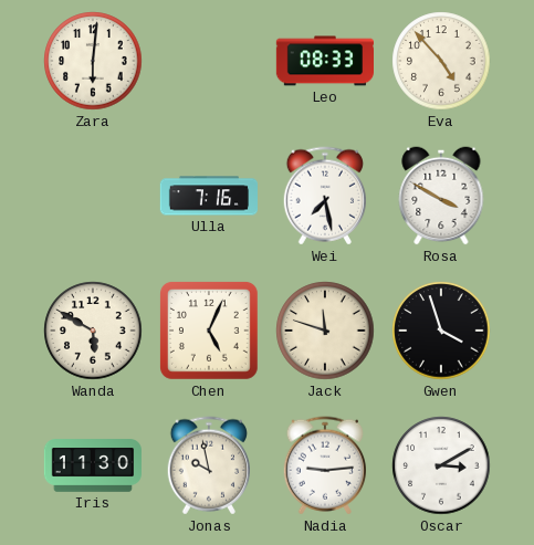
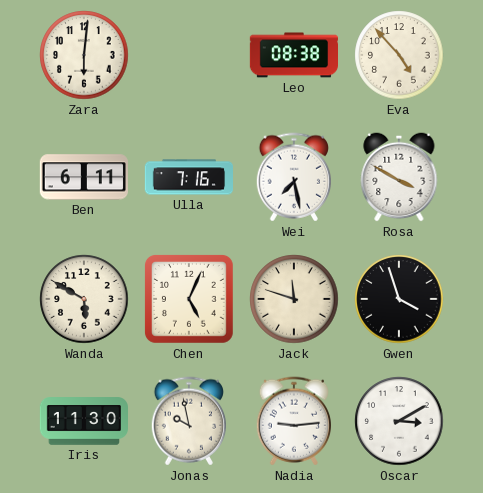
Leo: 08:33 -> 08:38 (293, 55)
Ben: none -> 6:11 (84, 177)
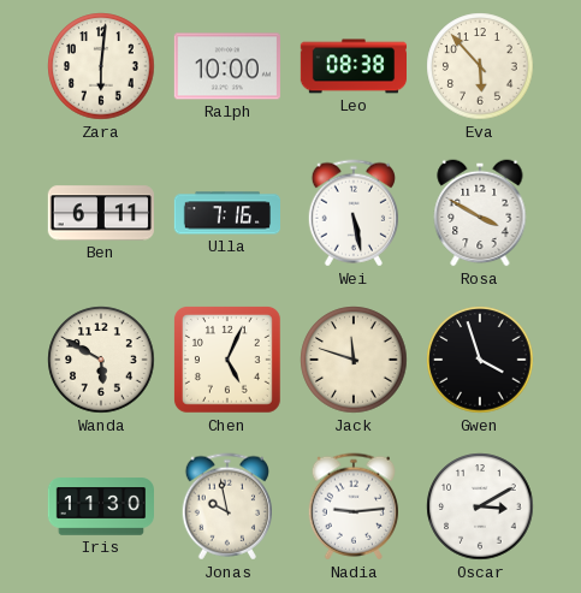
Ralph: none -> 10:00 (227, 66)
Eva: 4:53 -> 5:53 (480, 66)
Wei: 7:28 -> 5:28 (352, 213)
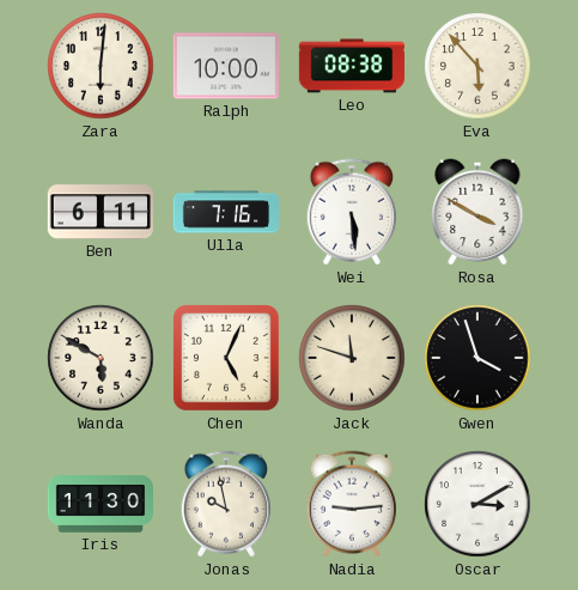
Wei: 5:28 -> 5:29 (351, 212)
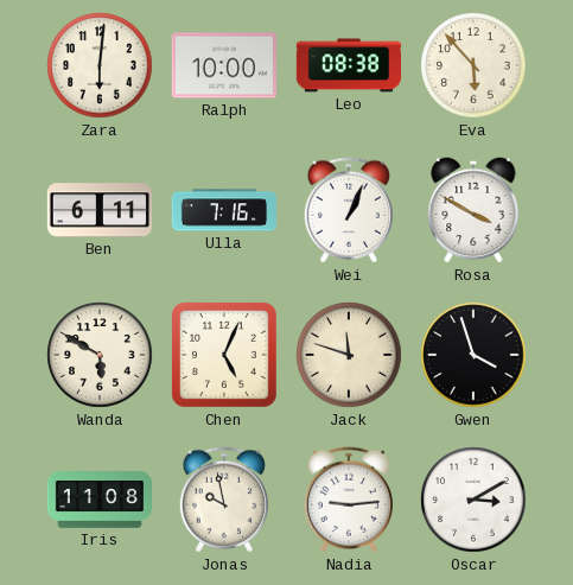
Wei: 5:29 -> 1:04 (348, 210)
Iris: 11:30 -> 11:08 (98, 500)
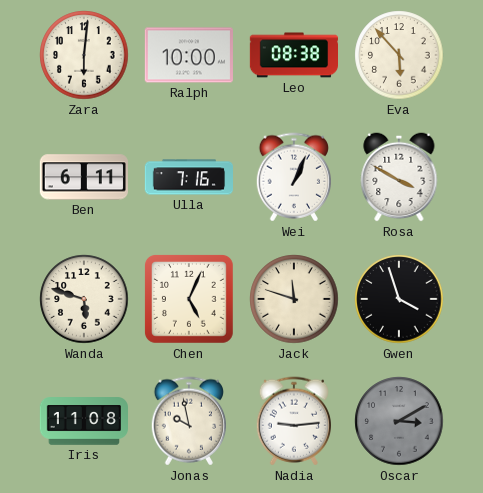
Wanda: 5:50 -> 5:48 (84, 299)
Oscar dial: white -> grey (399, 421)
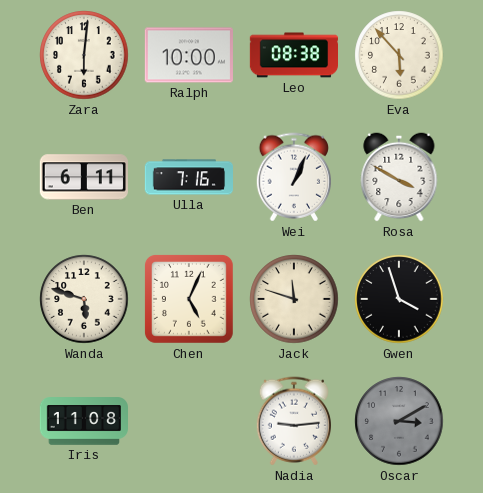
Jonas: 9:58 -> none (188, 421)
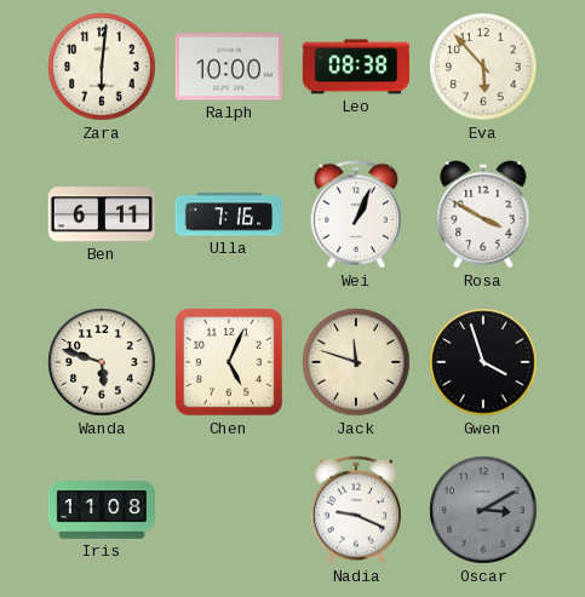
Nadia: 9:14 -> 9:19 (355, 510)
